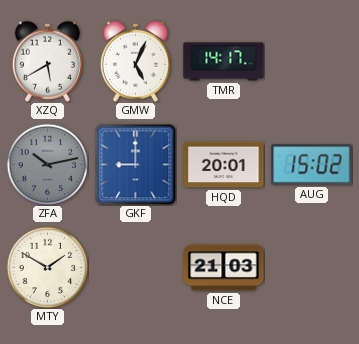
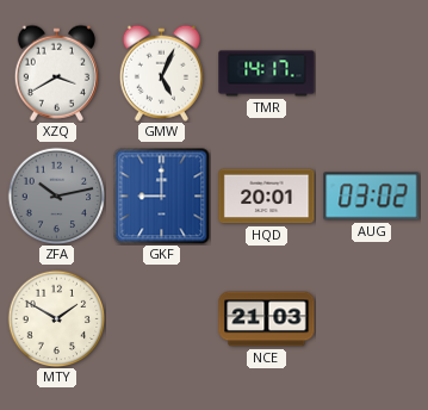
XZQ: 5:40 -> 3:40 (56, 73)
AUG: 15:02 -> 03:02 (372, 197)
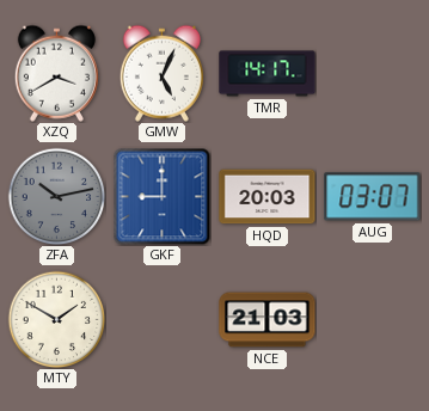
HQD: 20:01 -> 20:03 (268, 197)
AUG: 03:02 -> 03:07 (373, 197)
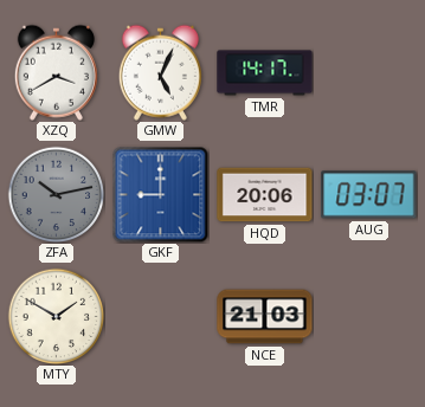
HQD: 20:03 -> 20:06 (265, 195)
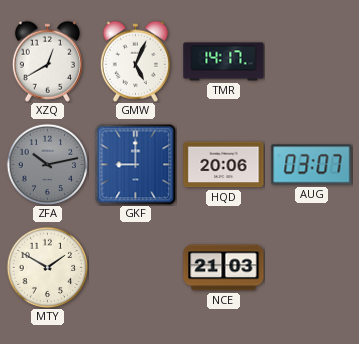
XZQ: 3:40 -> 12:40 (47, 61)
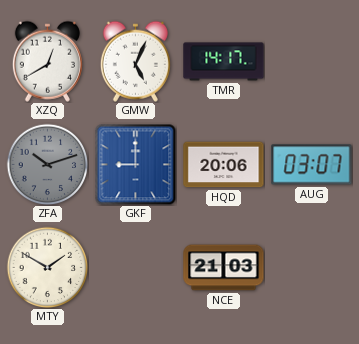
ZFA: 10:13 -> 10:12 (47, 164)
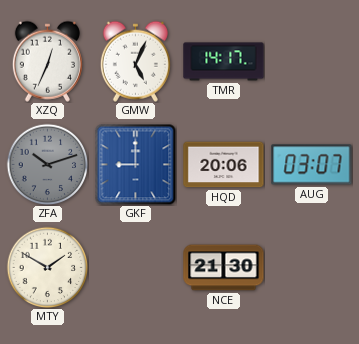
XZQ: 12:40 -> 12:34 (47, 61)
NCE: 21:03 -> 21:30 (224, 268)
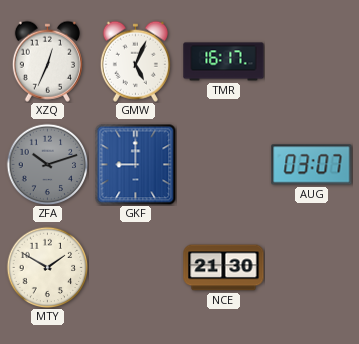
TMR: 14:17 -> 16:17 (224, 62)
HQD: 20:06 -> none (224, 165)
